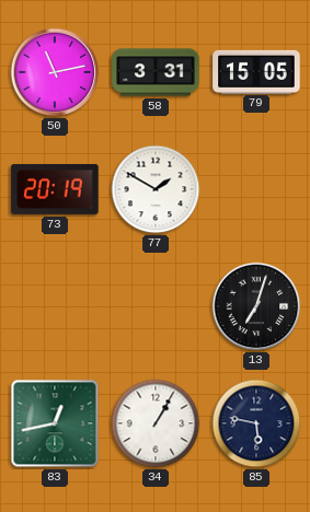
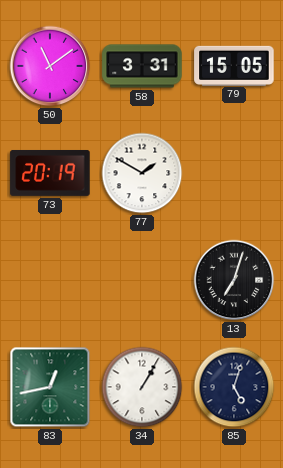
50: 11:13 -> 11:09 (50, 66)
85: 5:47 -> 5:03 (234, 387)
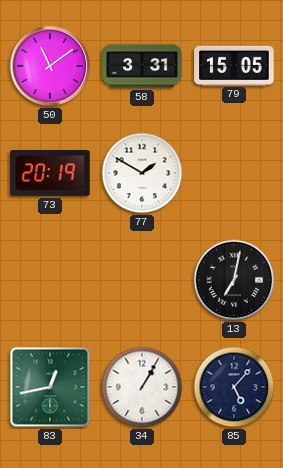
13: 7:03 -> 7:02 (234, 280)
85: 5:03 -> 5:07 (234, 387)
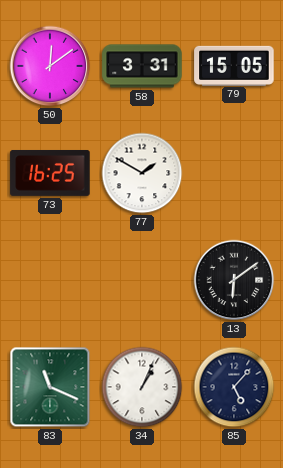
50: 11:09 -> 12:09 (50, 66)
73: 20:19 -> 16:25 (50, 173)
13: 7:02 -> 6:09 (234, 280)
83: 12:43 -> 11:19 (50, 387)
34: 1:05 -> 1:04 (142, 387)
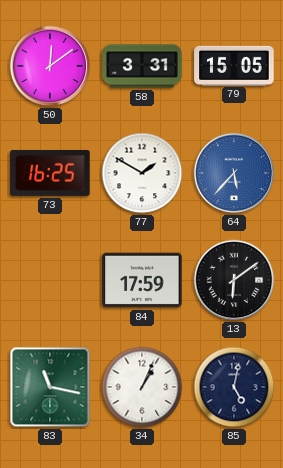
64: none -> 5:37 (234, 173)
84: none -> 17:59 (142, 280)
83: 11:19 -> 11:17 (50, 387)
85: 5:07 -> 5:02 (234, 387)
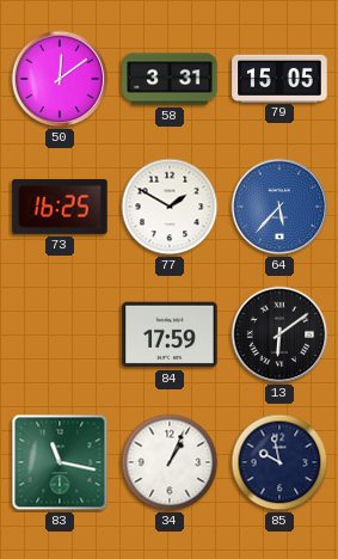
85: 5:02 -> 9:58 (279, 462)
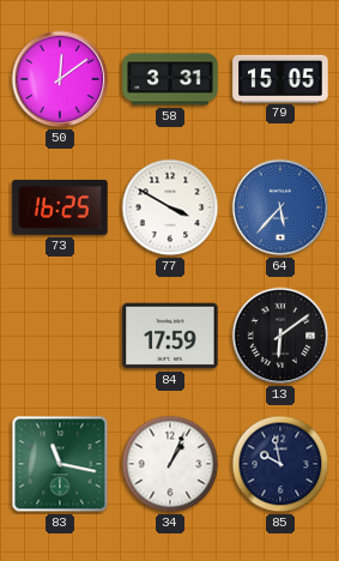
77: 1:50 -> 3:50 (170, 207)
